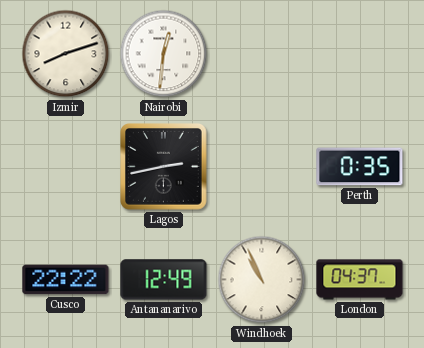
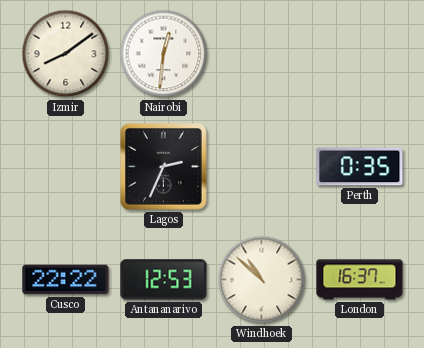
Izmir: 8:12 -> 8:09 (66, 54)
Lagos: 2:43 -> 2:34 (164, 167)
Antananarivo: 12:49 -> 12:53 (164, 280)
Windhoek: 10:56 -> 10:52 (262, 280)
London: 04:37 -> 16:37 (360, 280)
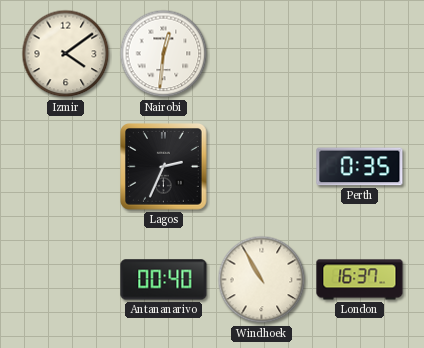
Izmir: 8:09 -> 4:09 (66, 54)
Cusco: 22:22 -> none (66, 280)
Antananarivo: 12:53 -> 00:40 (164, 280)
Windhoek: 10:52 -> 10:55 (262, 280)
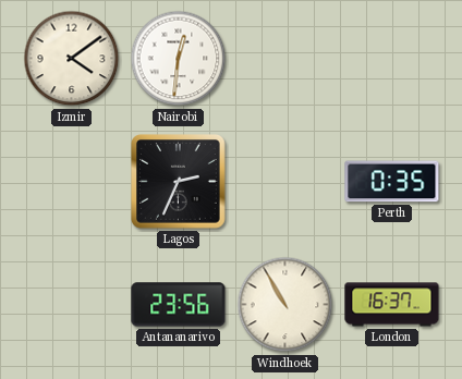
Antananarivo: 00:40 -> 23:56 (179, 305)
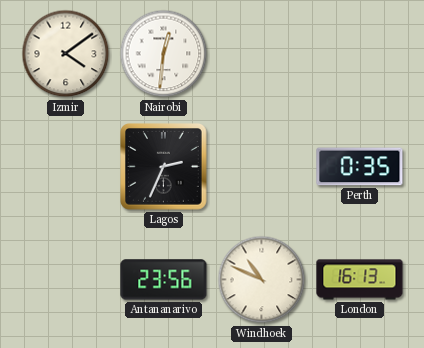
Windhoek: 10:55 -> 10:49 (262, 280)
London: 16:37 -> 16:13 (360, 280)
